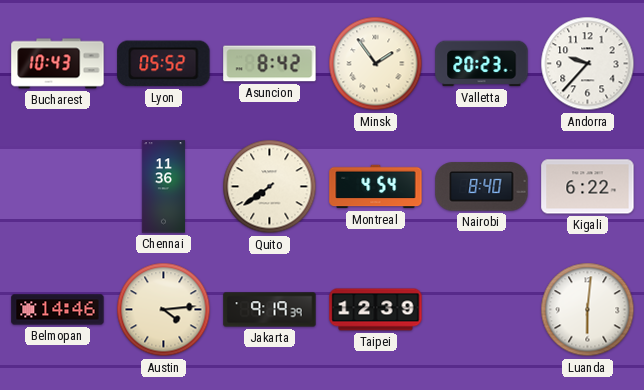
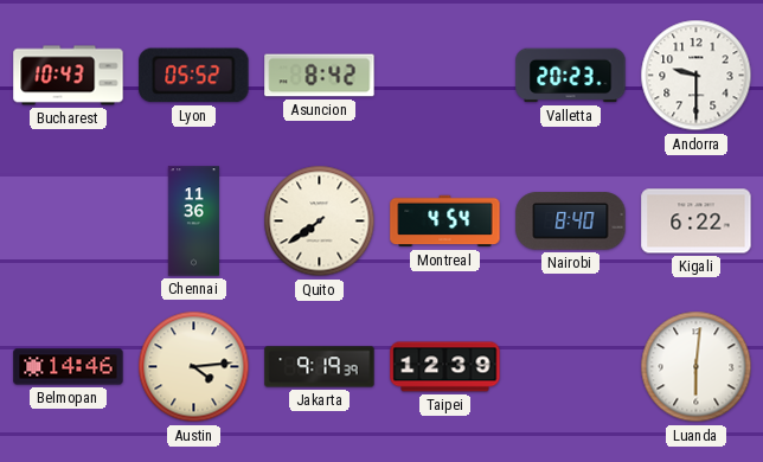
Minsk: 1:54 -> none (376, 64)
Andorra: 9:37 -> 9:30 (697, 76)
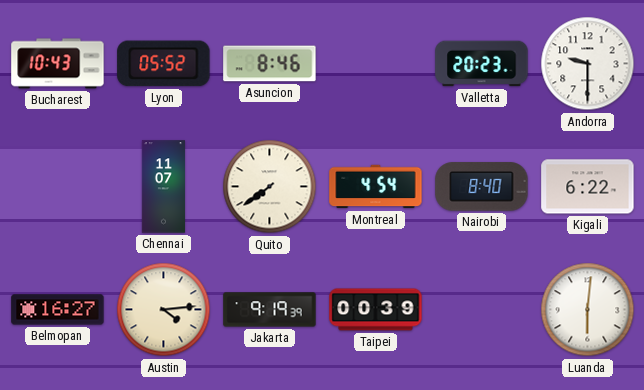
Asuncion: 8:42 -> 8:46 (270, 64)
Chennai: 11:36 -> 11:07 (163, 187)
Belmopan: 14:46 -> 16:27 (58, 310)
Taipei: 12:39 -> 00:39 (376, 310)
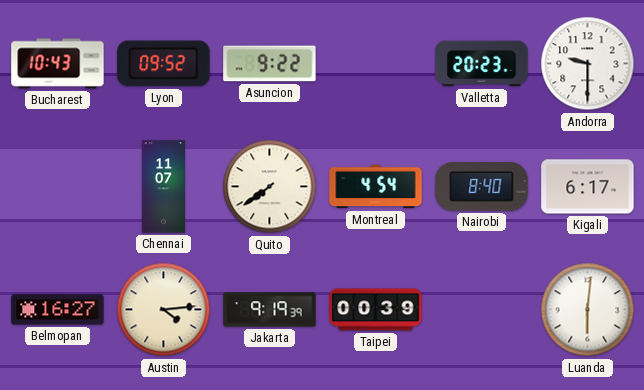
Lyon: 05:52 -> 09:52 (164, 64)
Asuncion: 8:46 -> 9:22 (270, 64)
Kigali: 6:22 -> 6:17 (588, 187)
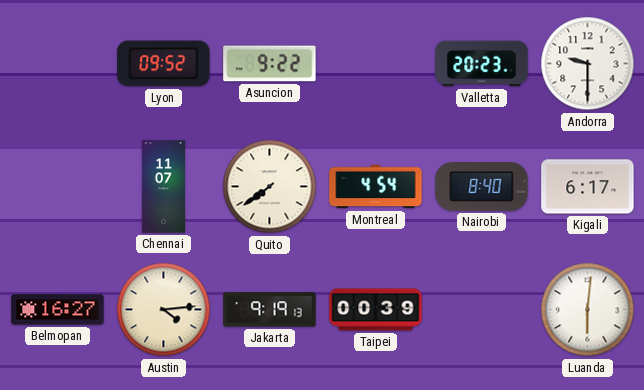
Bucharest: 10:43 -> none (58, 64)
Jakarta: 9:19:39 -> 9:19:13 (270, 310)
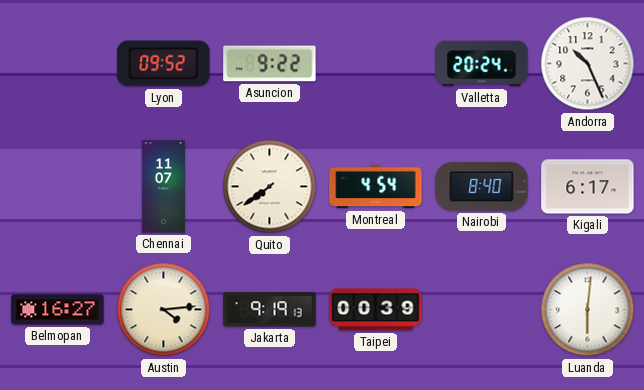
Valletta: 20:23 -> 20:24 (482, 64)
Andorra: 9:30 -> 10:26 (588, 64)
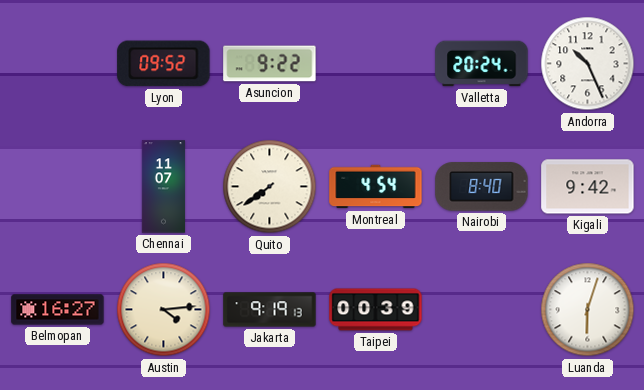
Kigali: 6:17 -> 9:42 (588, 187)
Luanda: 6:01 -> 6:03 (588, 310)
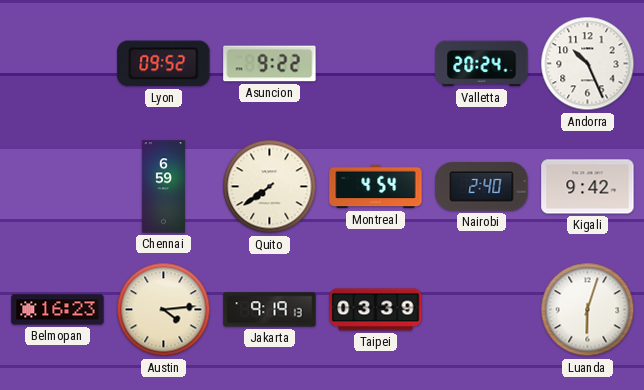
Chennai: 11:07 -> 6:59 (163, 187)
Nairobi: 8:40 -> 2:40 (482, 187)
Belmopan: 16:27 -> 16:23 (58, 310)
Taipei: 00:39 -> 03:39 (376, 310)
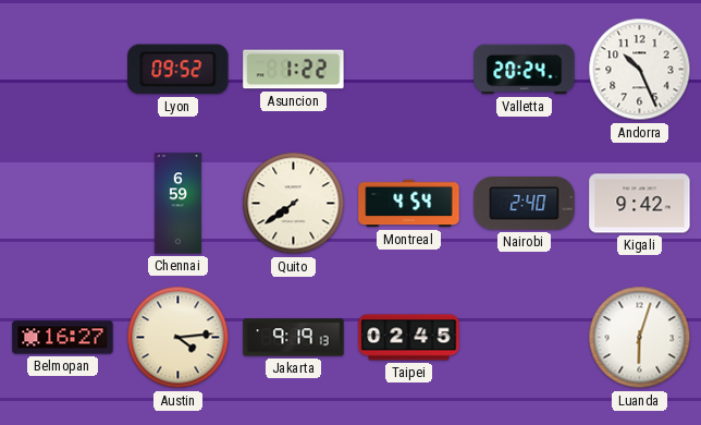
Asuncion: 9:22 -> 1:22 (294, 70)
Belmopan: 16:23 -> 16:27 (63, 338)
Taipei: 03:39 -> 02:45 (409, 338)
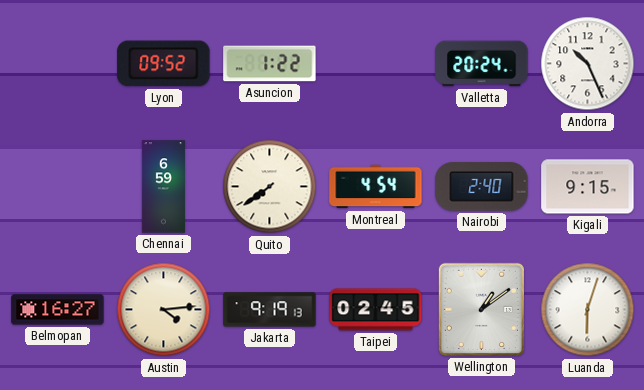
Kigali: 9:42 -> 9:15 (588, 187)
Wellington: none -> 1:09 (481, 309)
